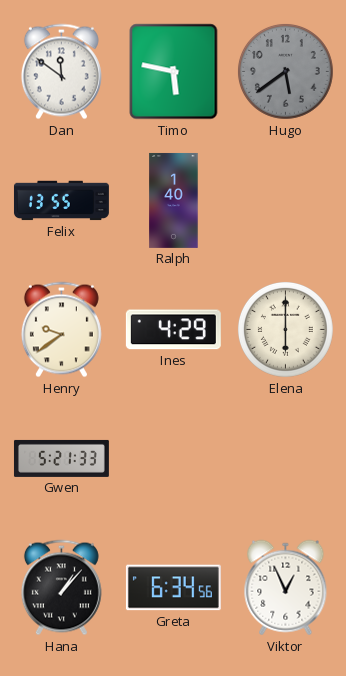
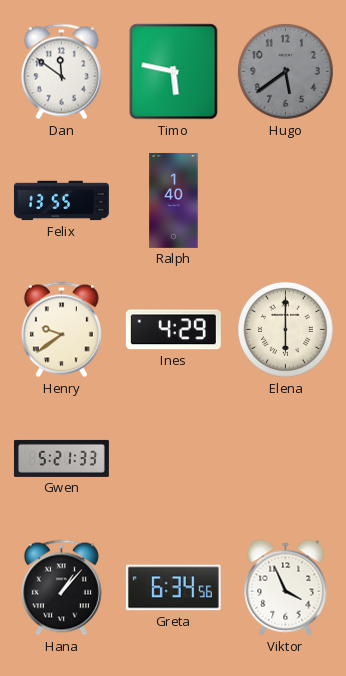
Viktor: 12:56 -> 3:56 (286, 588)
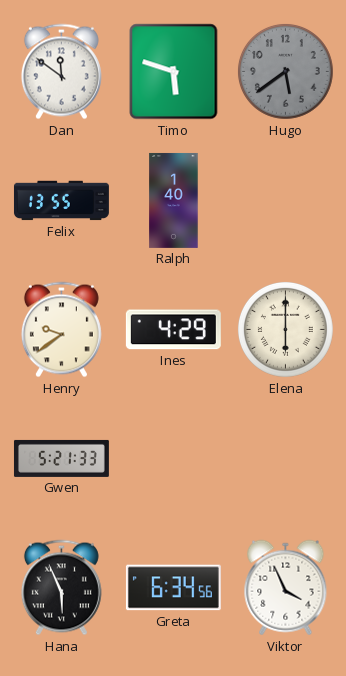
Timo: 5:47 -> 5:48 (174, 72)
Hana: 1:07 -> 5:56 (61, 588)
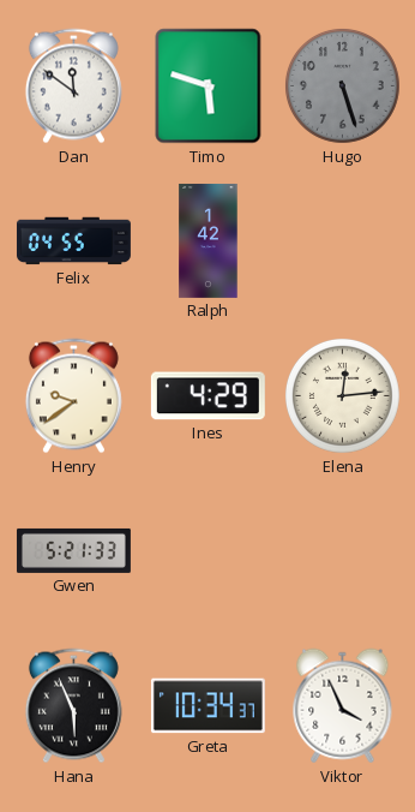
Hugo: 5:39 -> 5:27 (342, 85)
Felix: 13:55 -> 04:55 (73, 241)
Ralph: 1:40 -> 1:42 (209, 240)
Elena: 6:00 -> 12:14 (342, 395)
Greta: 6:34 -> 10:34 (207, 706)
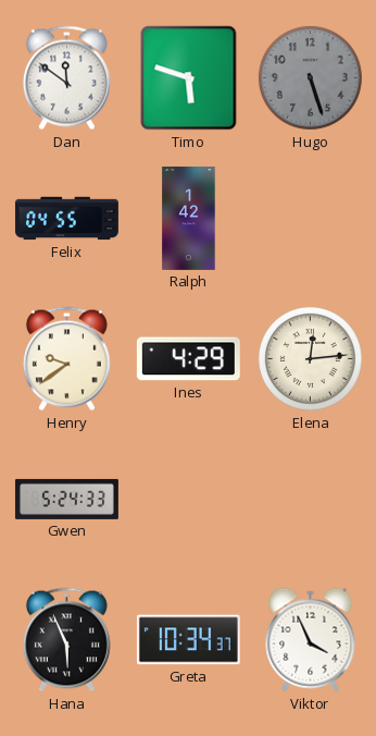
Gwen: 5:21 -> 5:24 (66, 499)
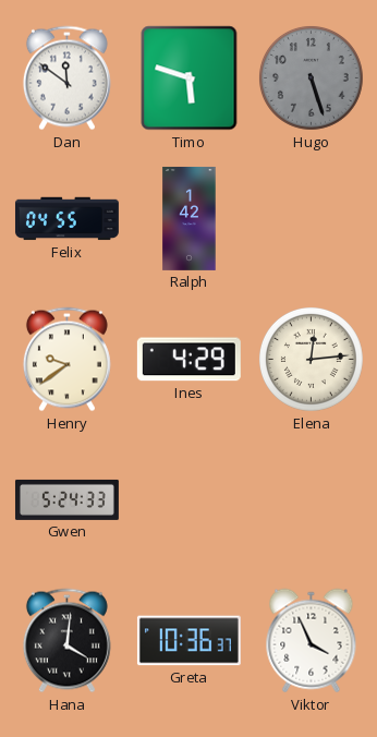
Hana: 5:56 -> 4:01 (66, 641)
Greta: 10:34 -> 10:36 (188, 641)
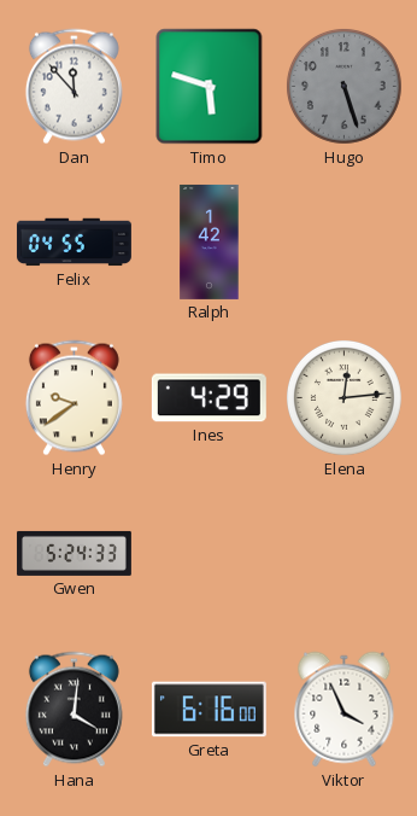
Dan: 11:51 -> 11:53 (74, 87)
Greta: 10:36 -> 6:16 (208, 710)
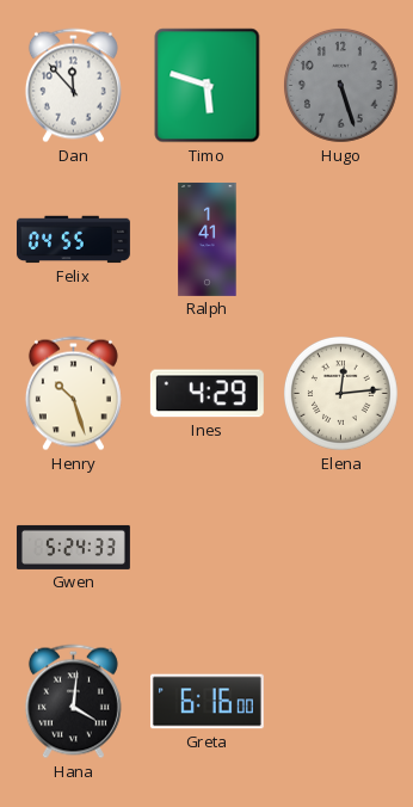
Ralph: 1:42 -> 1:41 (208, 239)
Henry: 9:39 -> 10:27 (73, 394)
Viktor: 3:56 -> none (345, 710)
